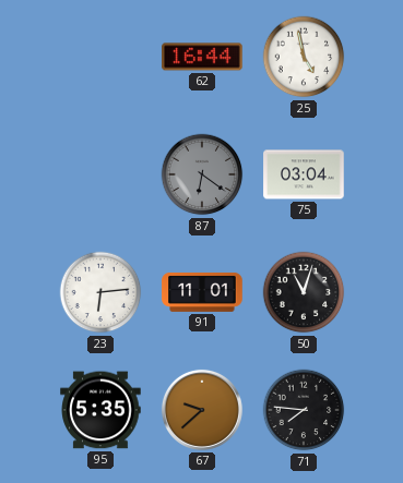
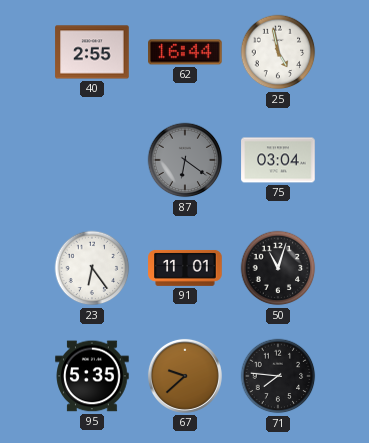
40: none -> 2:55 (92, 52)
23: 6:14 -> 6:24 (92, 268)
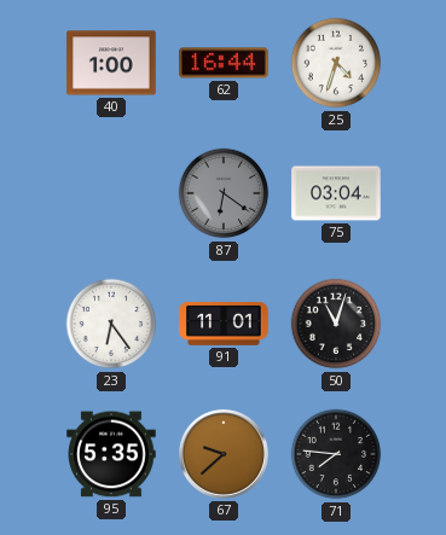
40: 2:55 -> 1:00 (111, 63)
25: 4:58 -> 4:33 (336, 63)
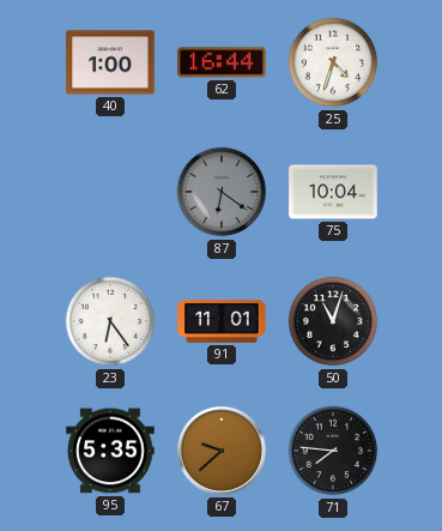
75: 03:04 -> 10:04 (333, 192)
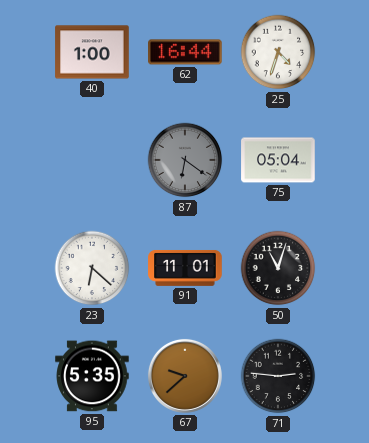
75: 10:04 -> 05:04 (278, 160)
23: 6:24 -> 6:22 (92, 268)
71: 7:46 -> 2:46 (278, 376)
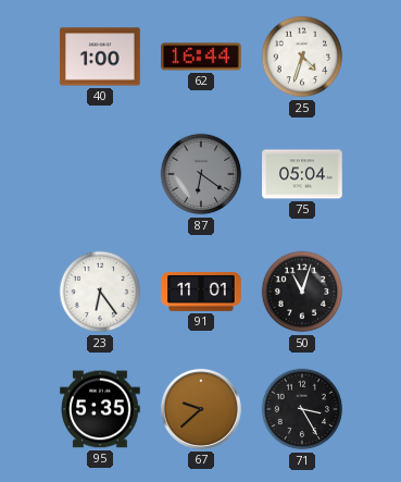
23: 6:22 -> 6:24 (100, 292)
71: 2:46 -> 3:25 (302, 409)
